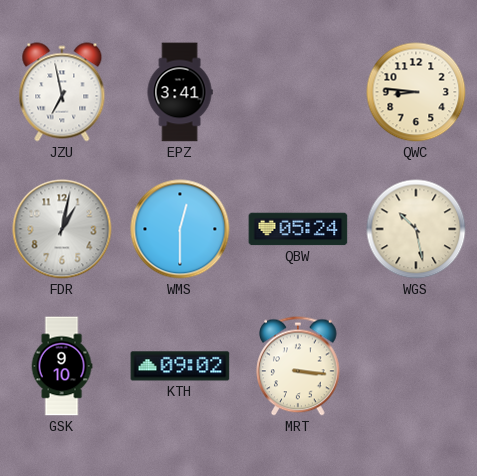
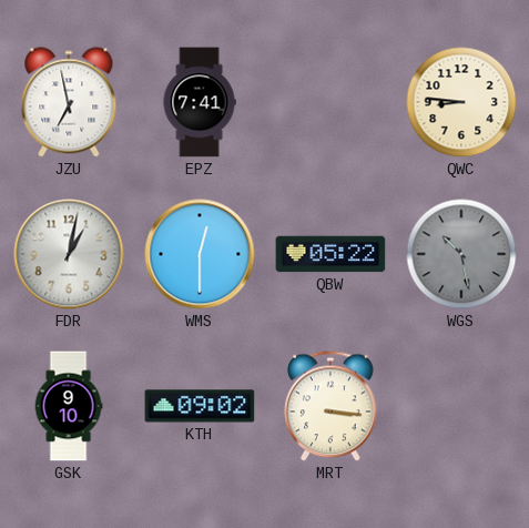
EPZ: 3:41 -> 7:41 (200, 102)
QBW: 05:24 -> 05:22 (330, 254)
WGS dial: cream -> grey (461, 254)
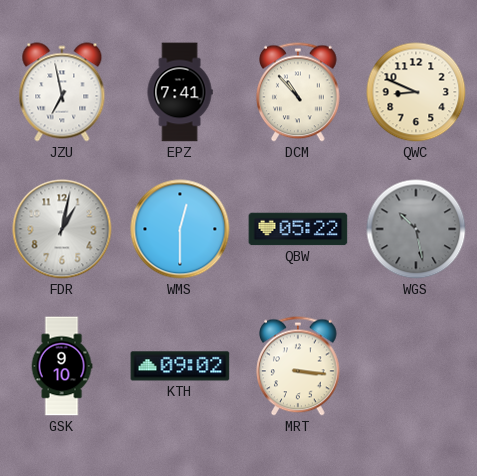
DCM: none -> 10:53 (298, 92)
QWC: 8:46 -> 8:49 (416, 92)
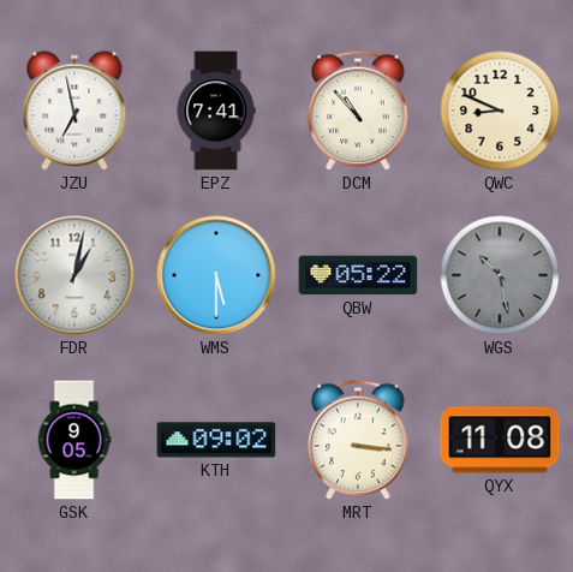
WMS: 12:30 -> 5:30 (216, 275)
GSK: 9:10 -> 9:05 (74, 440)
QYX: none -> 11:08 (500, 440)
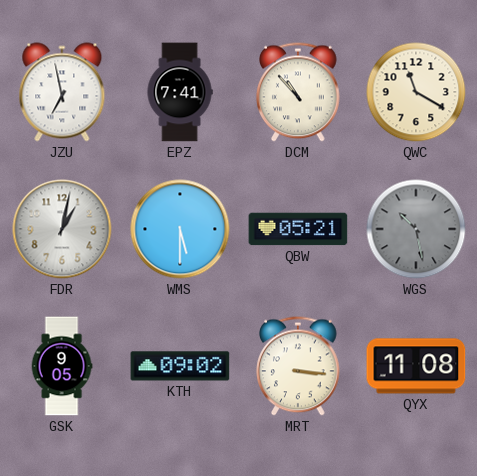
QWC: 8:49 -> 11:20 (416, 92)
QBW: 05:22 -> 05:21 (298, 229)
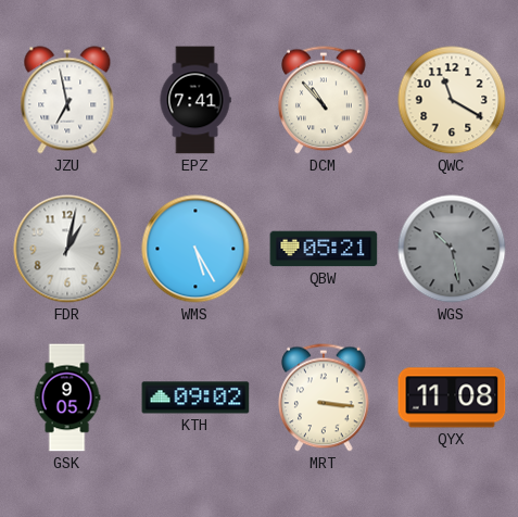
WMS: 5:30 -> 5:25 (195, 249)
